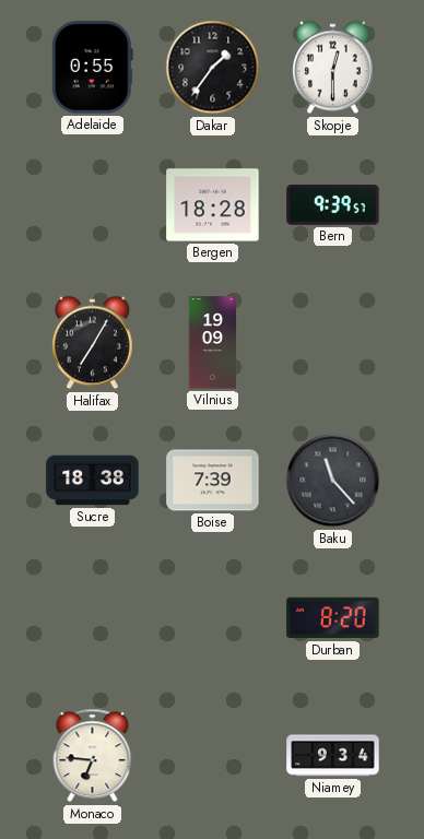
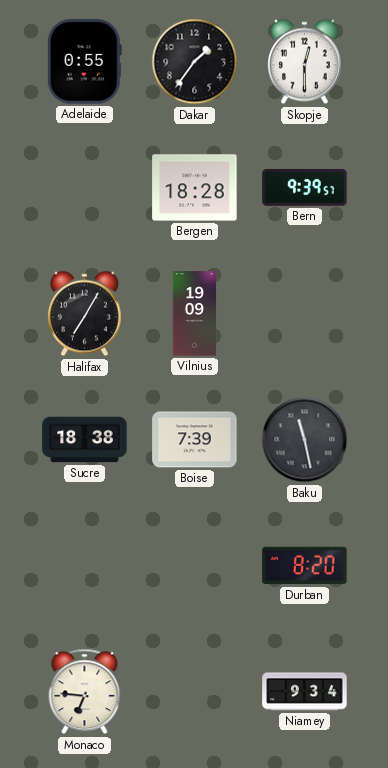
Baku: 11:23 -> 11:28 (305, 440)
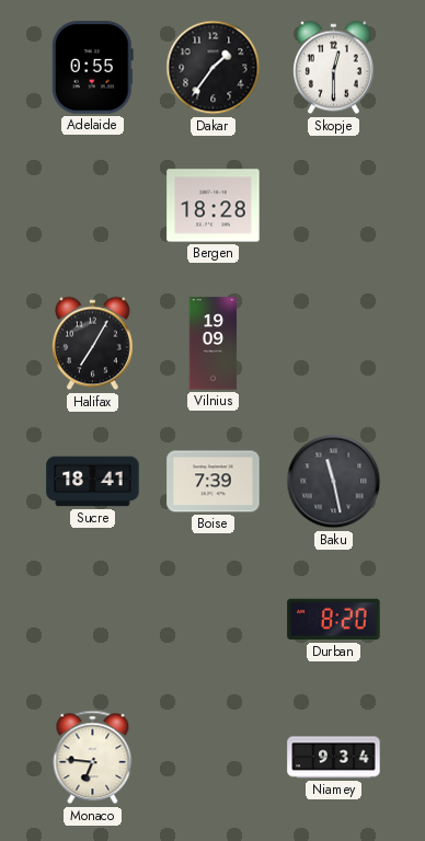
Bern: 9:39 -> none (305, 188)
Sucre: 18:38 -> 18:41 (93, 482)
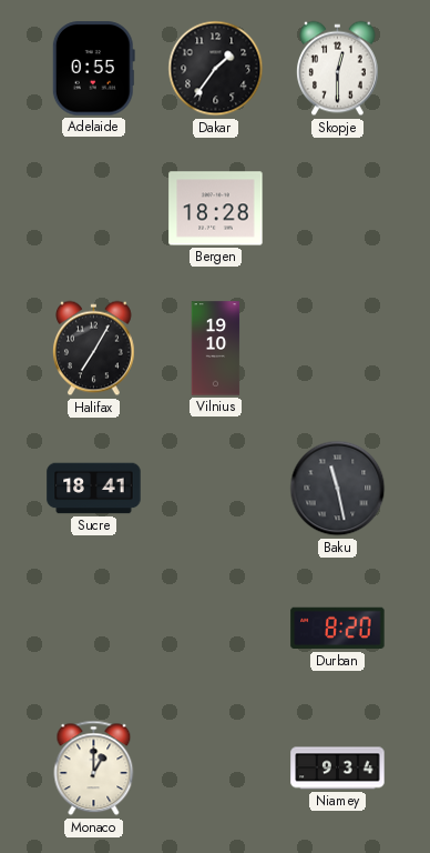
Vilnius: 19:09 -> 19:10 (216, 349)
Boise: 7:39 -> none (214, 482)
Monaco: 6:46 -> 1:00 (94, 769)
